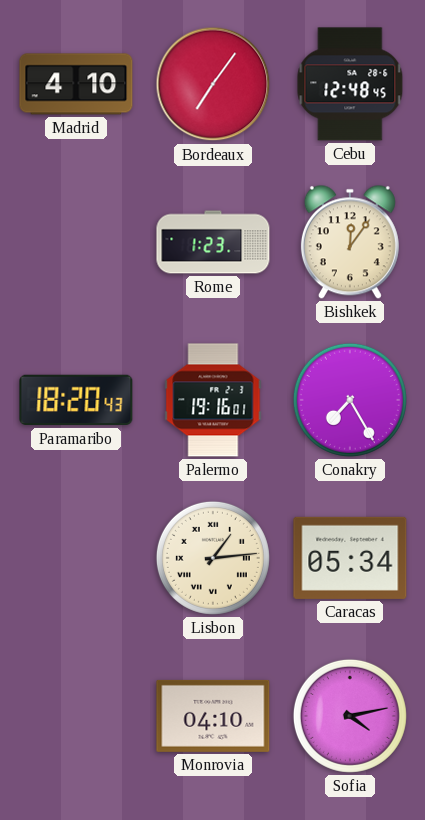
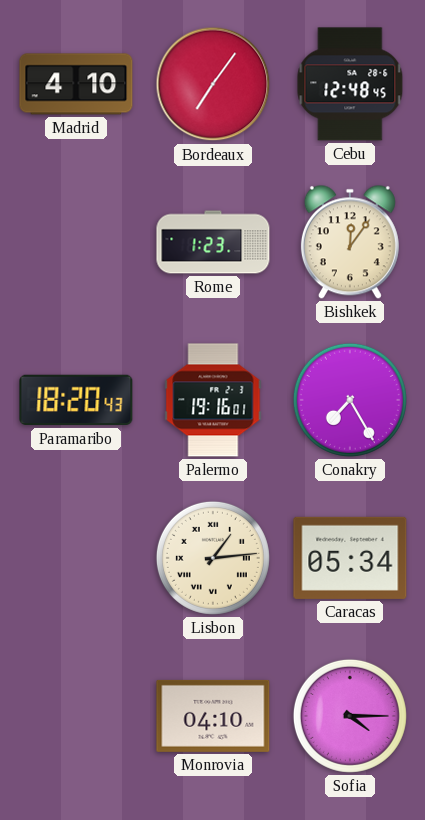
Sofia: 4:13 -> 4:15 (350, 716)
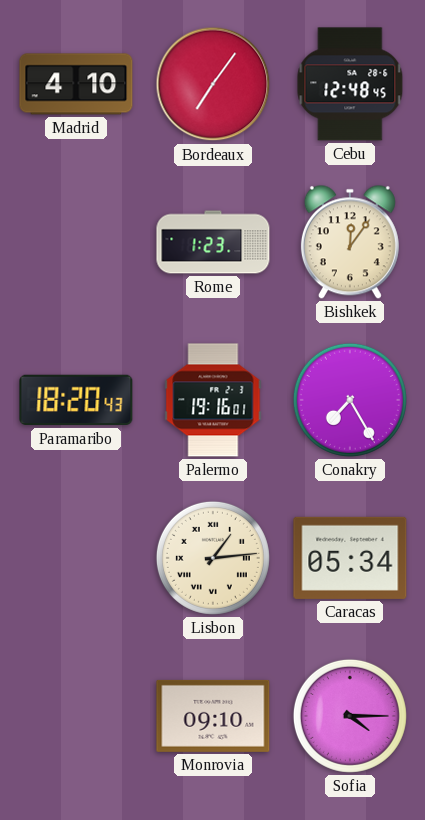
Monrovia: 04:10 -> 09:10 (213, 716)
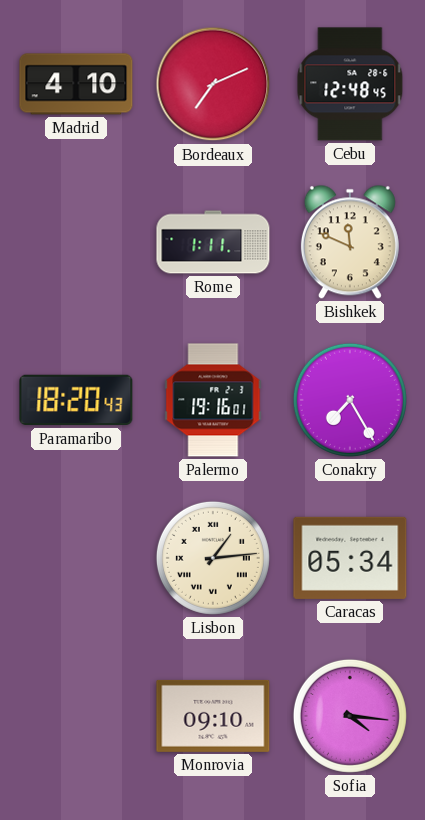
Bordeaux: 7:06 -> 7:11 (213, 84)
Rome: 1:23 -> 1:11 (213, 242)
Bishkek: 12:06 -> 11:49 (350, 242)
Sofia: 4:15 -> 4:16 (350, 716)
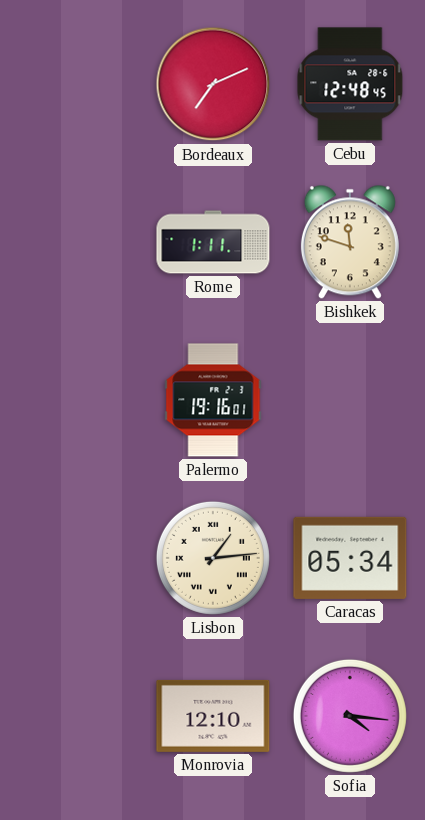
Madrid: 4:10 -> none (76, 84)
Bishkek: 11:49 -> 11:48 (350, 242)
Paramaribo: 18:20 -> none (76, 400)
Conakry: 7:25 -> none (350, 400)
Monrovia: 09:10 -> 12:10 (213, 716)
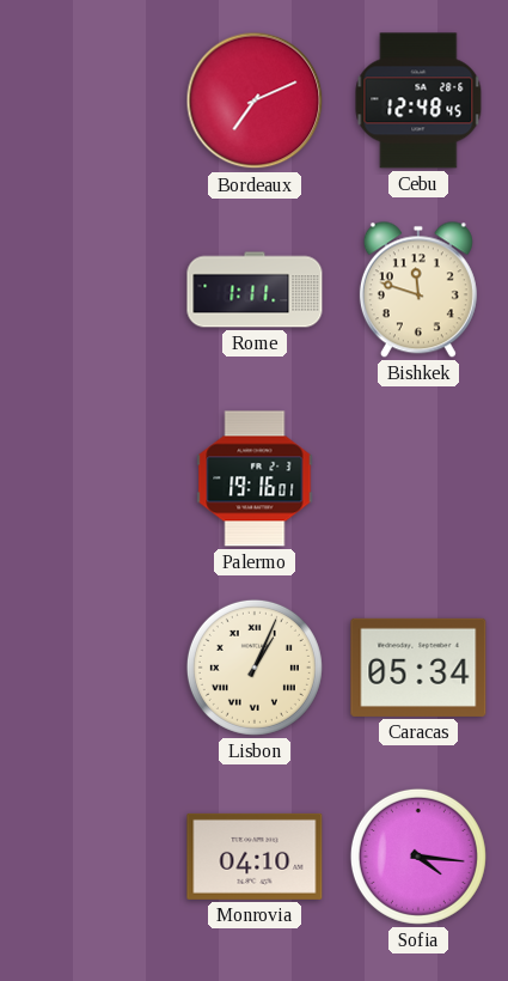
Lisbon: 1:14 -> 1:04 (255, 668)
Monrovia: 12:10 -> 04:10 (255, 857)
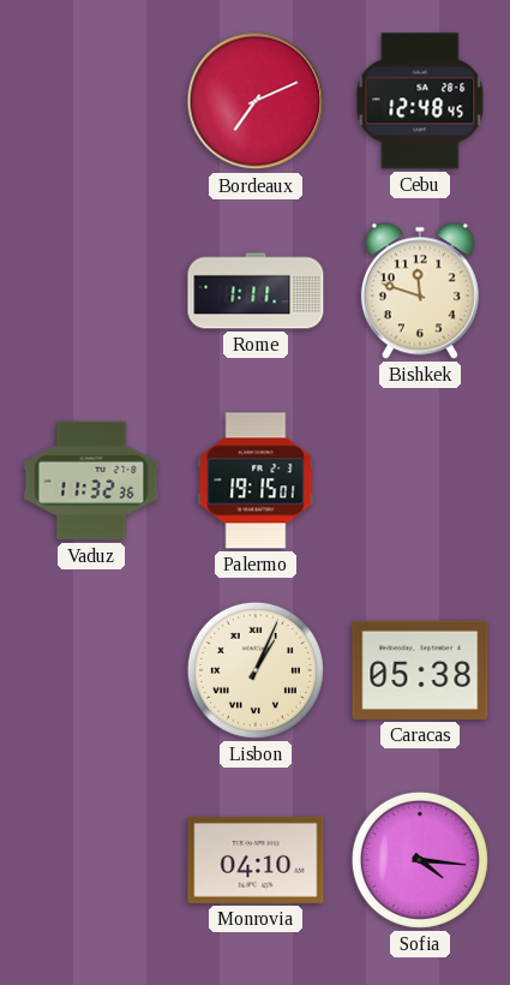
Vaduz: none -> 11:32 (91, 480)
Palermo: 19:16 -> 19:15 (256, 480)
Caracas: 05:34 -> 05:38 (420, 670)
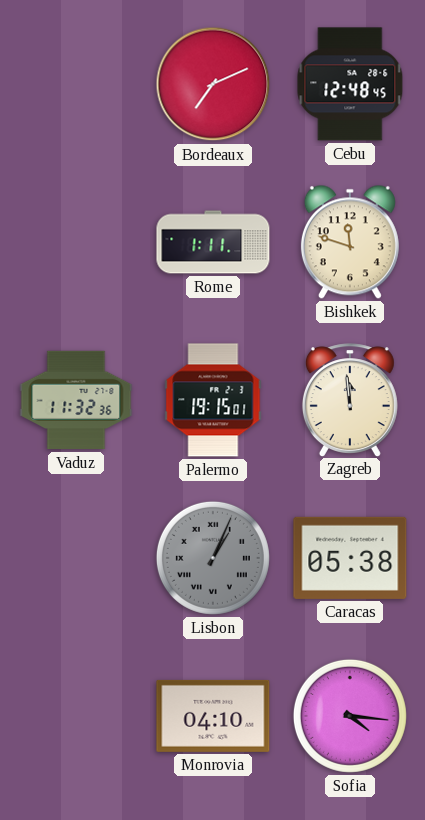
Zagreb: none -> 11:59 (350, 400)
Lisbon dial: cream -> grey (213, 558)
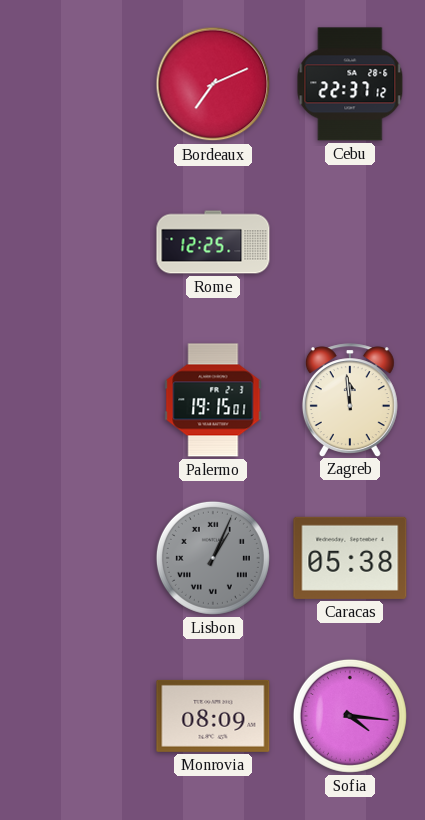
Cebu: 12:48 -> 22:37 (350, 84)
Rome: 1:11 -> 12:25 (213, 242)
Bishkek: 11:48 -> none (350, 242)
Vaduz: 11:32 -> none (76, 400)
Monrovia: 04:10 -> 08:09 (213, 716)
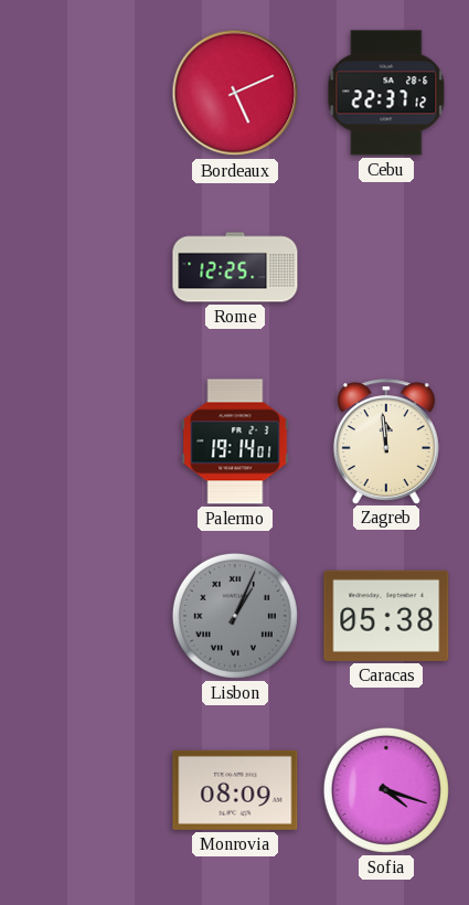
Bordeaux: 7:11 -> 5:11 (235, 93)
Palermo: 19:15 -> 19:14 (235, 441)
Sofia: 4:16 -> 4:18 (386, 790)
